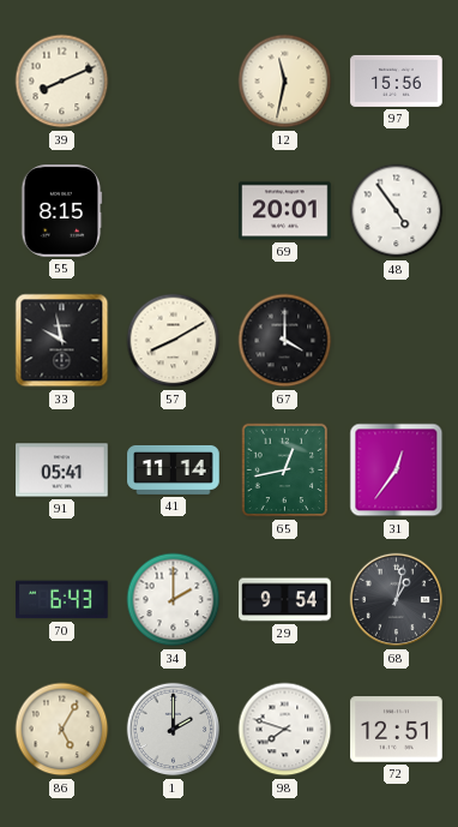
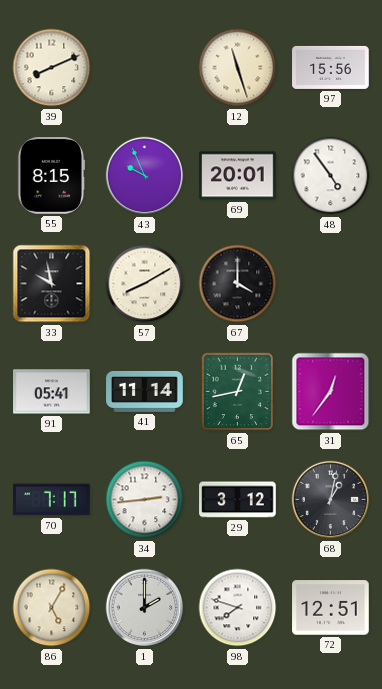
12: 11:32 -> 11:27 (238, 68)
43: none -> 9:56 (145, 176)
70: 6:43 -> 7:17 (52, 500)
34: 2:00 -> 2:44 (145, 500)
29: 9:54 -> 3:12 (238, 500)
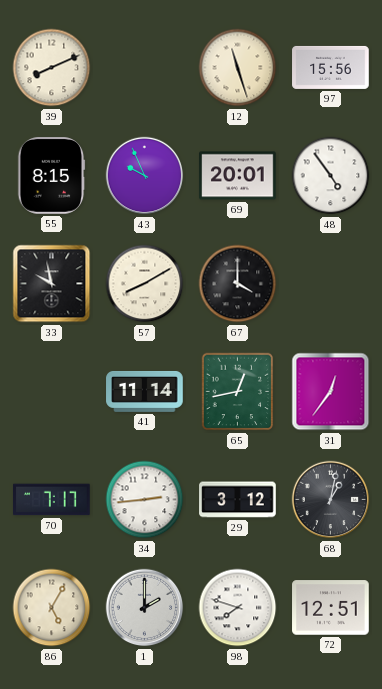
91: 05:41 -> none (52, 392)
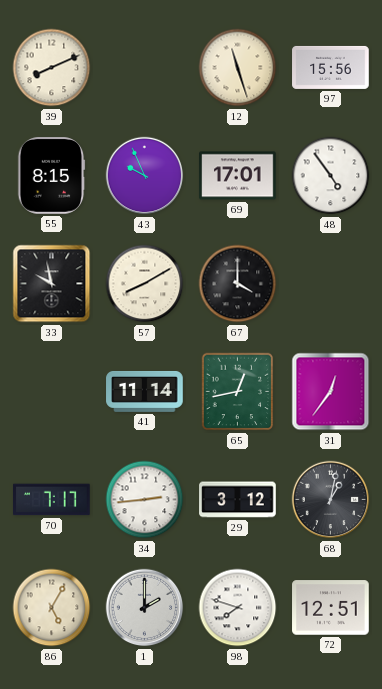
69: 20:01 -> 17:01 (238, 176)
